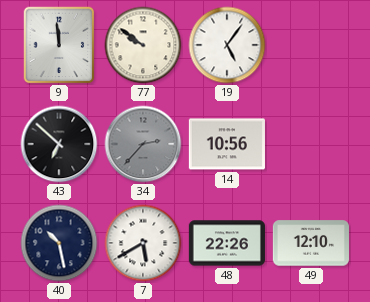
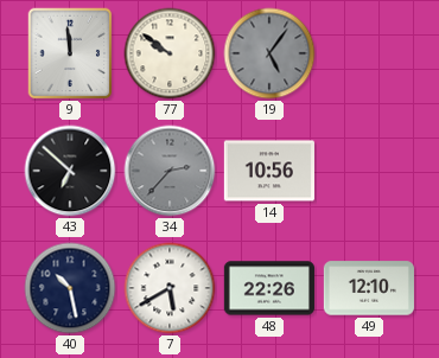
19 dial: white -> grey (269, 53)
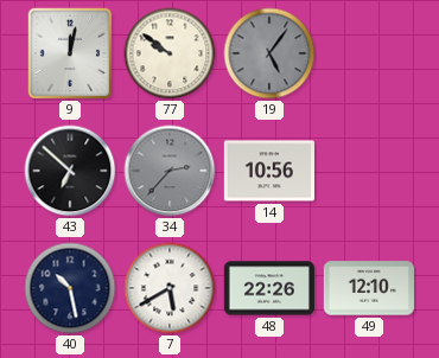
9: 11:59 -> 12:02 (70, 53)
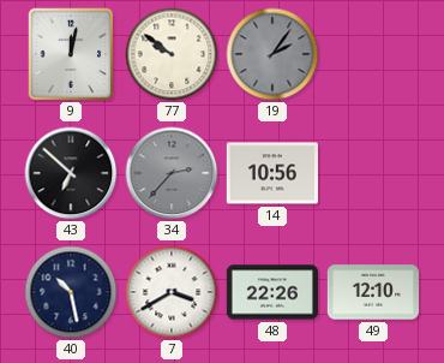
19: 5:06 -> 2:06 (272, 54)
7: 5:40 -> 3:40 (172, 292)
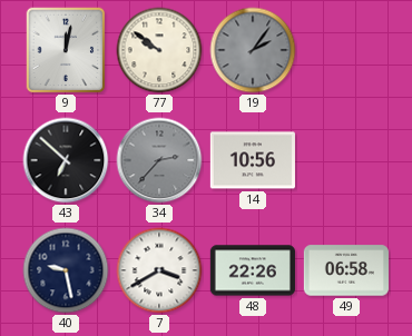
40: 10:28 -> 9:28 (66, 270)
49: 12:10 -> 06:58 (346, 270)
